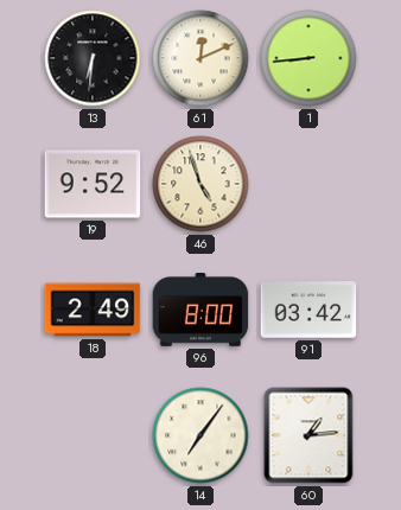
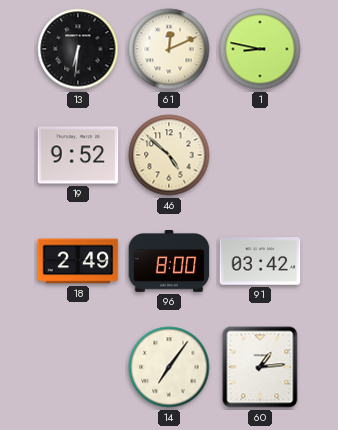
1: 8:44 -> 8:47 (260, 49)
46: 4:57 -> 4:52 (169, 155)
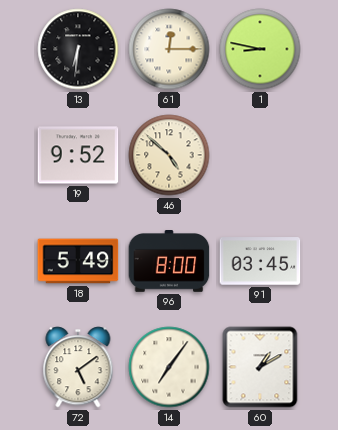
61: 12:11 -> 12:15 (169, 49)
18: 2:49 -> 5:49 (78, 261)
91: 03:42 -> 03:45 (260, 261)
72: none -> 5:09 (78, 367)
60: 1:14 -> 1:10 (260, 367)
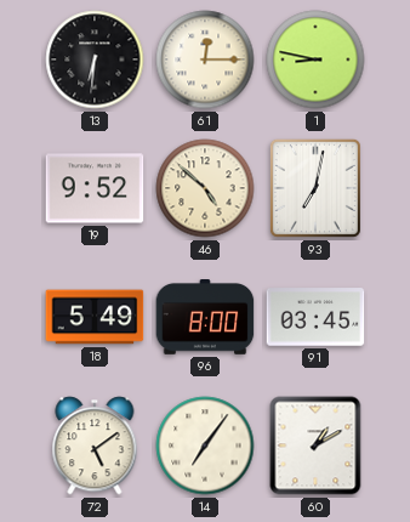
93: none -> 7:02 (315, 188)
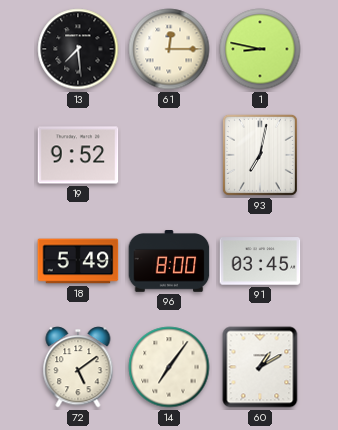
13: 6:31 -> 7:29 (78, 49)
46: 4:52 -> none (205, 188)
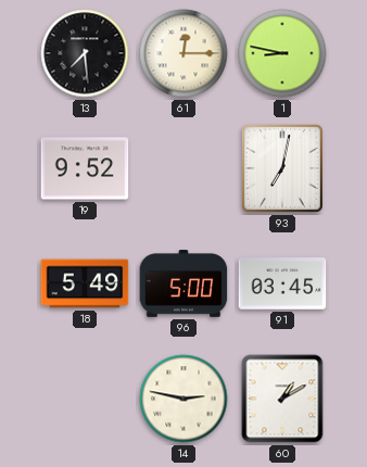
96: 8:00 -> 5:00 (184, 285)
72: 5:09 -> none (78, 367)
14: 7:06 -> 2:47 (184, 399)
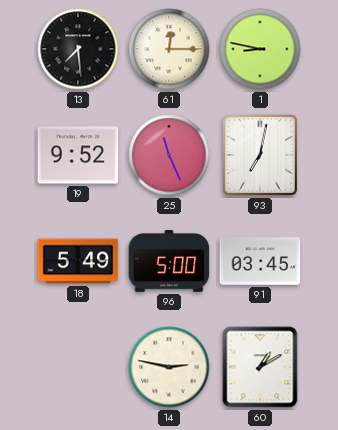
25: none -> 11:26 (169, 155)
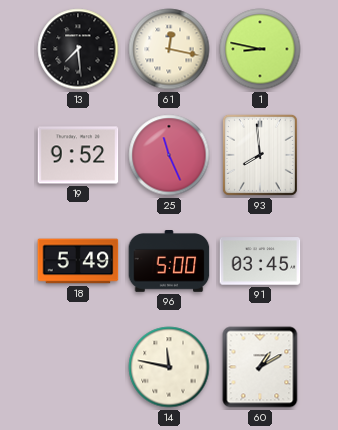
61: 12:15 -> 12:17 (169, 49)
93: 7:02 -> 7:59 (260, 155)
14: 2:47 -> 11:47 (169, 367)
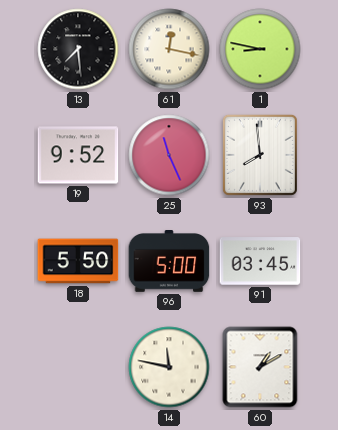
18: 5:49 -> 5:50 (78, 261)
